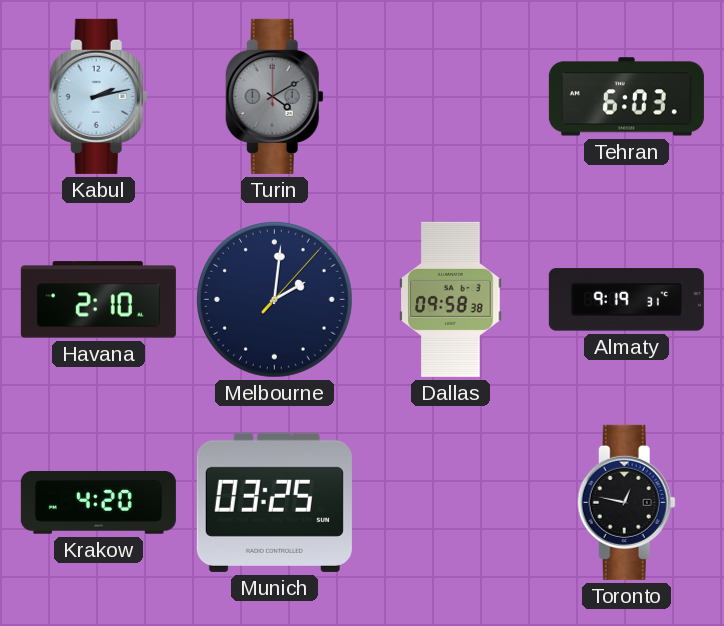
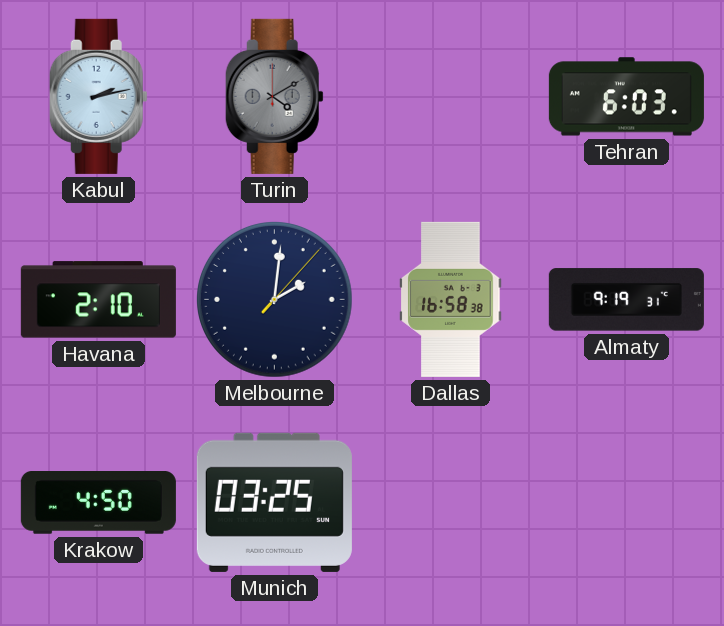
Dallas: 09:58 -> 16:58 (451, 299)
Krakow: 4:20 -> 4:50 (98, 503)
Toronto: 12:47 -> none (626, 502)
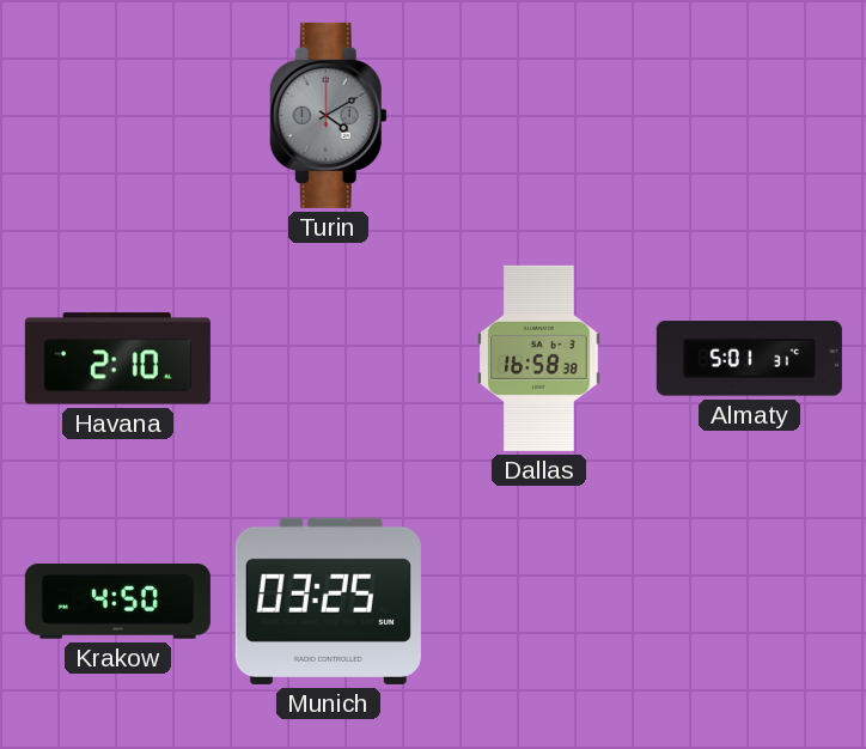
Kabul: 2:13 -> none (98, 96)
Tehran: 6:03 -> none (626, 97)
Melbourne: 2:01 -> none (274, 299)
Almaty: 9:19 -> 5:01 (749, 359)
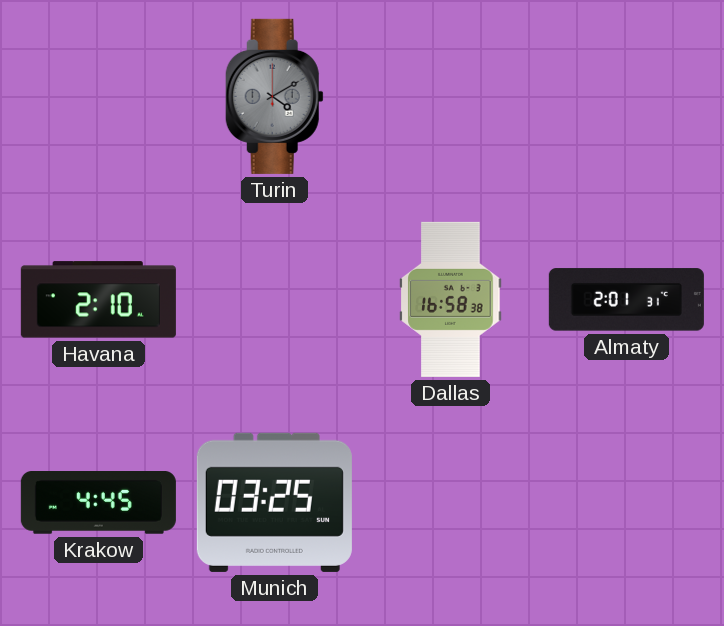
Almaty: 5:01 -> 2:01 (626, 300)
Krakow: 4:50 -> 4:45 (98, 503)
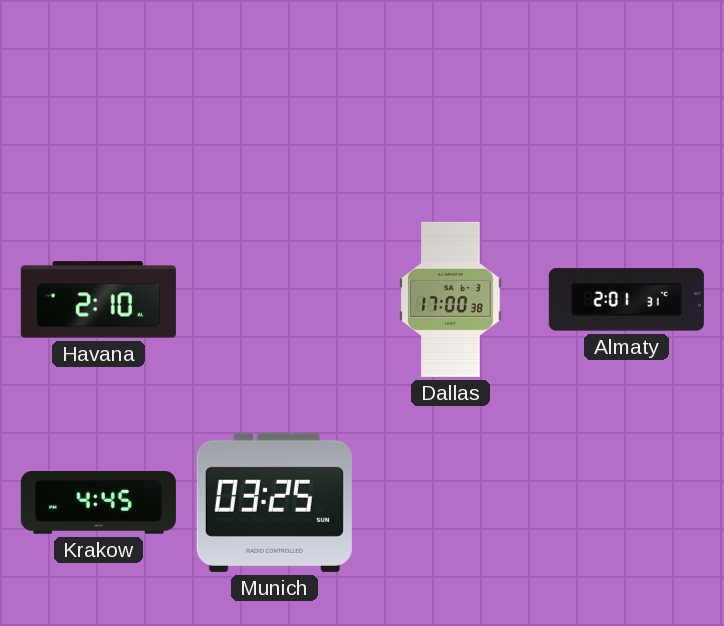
Turin: 4:10 -> none (274, 96)
Dallas: 16:58 -> 17:00 (451, 299)
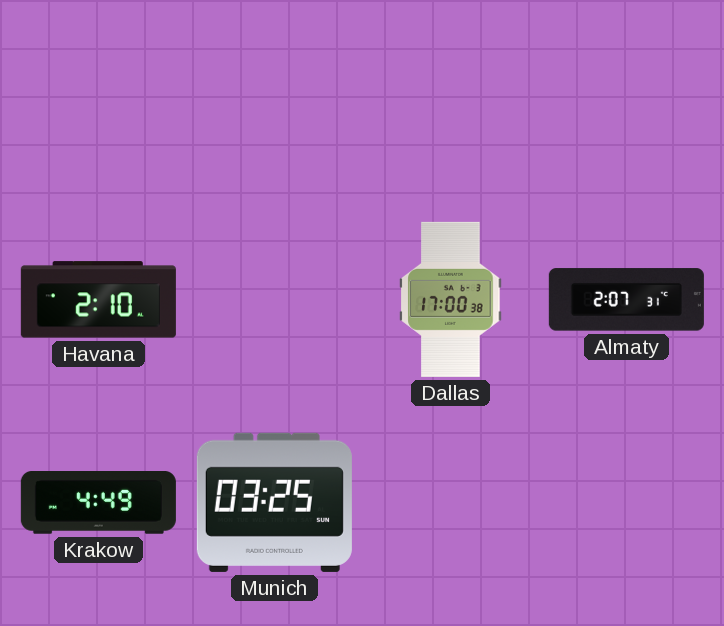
Almaty: 2:01 -> 2:07 (626, 300)
Krakow: 4:45 -> 4:49 (98, 503)
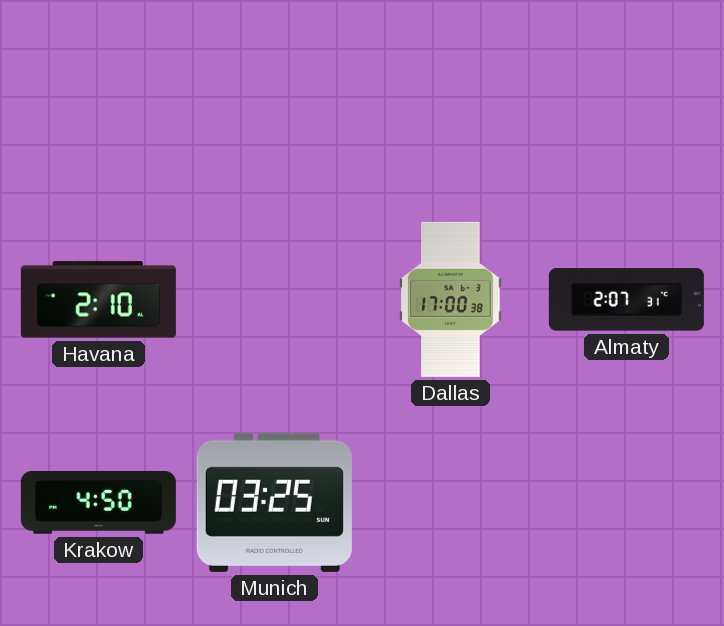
Krakow: 4:49 -> 4:50 (98, 503)
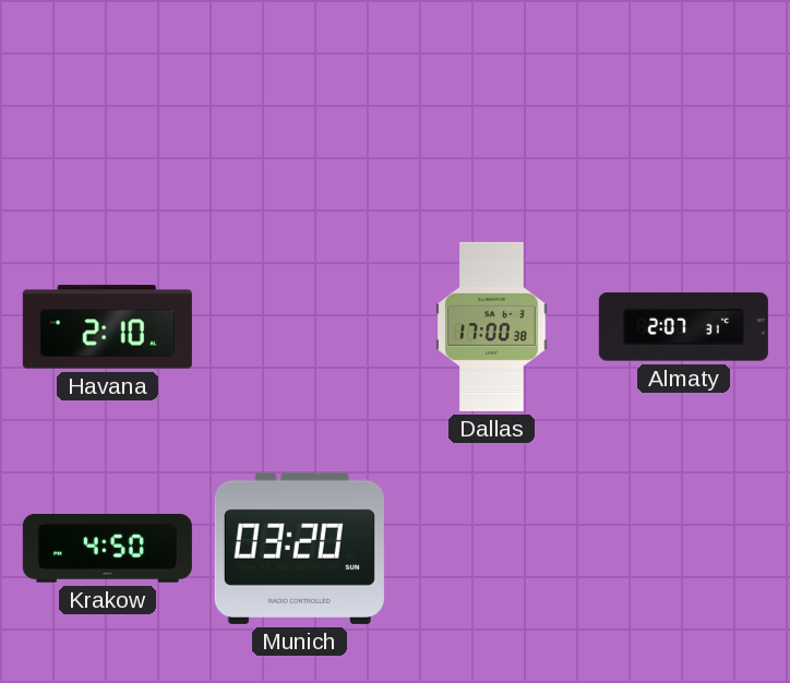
Munich: 03:25 -> 03:20 (299, 548)
